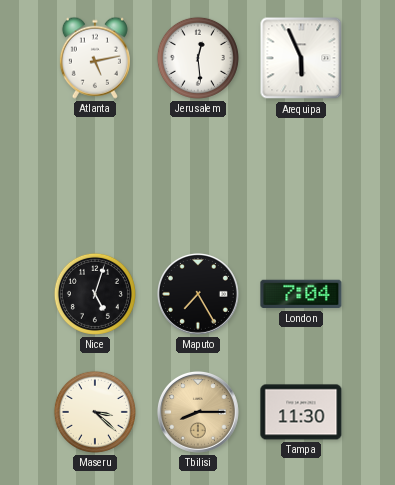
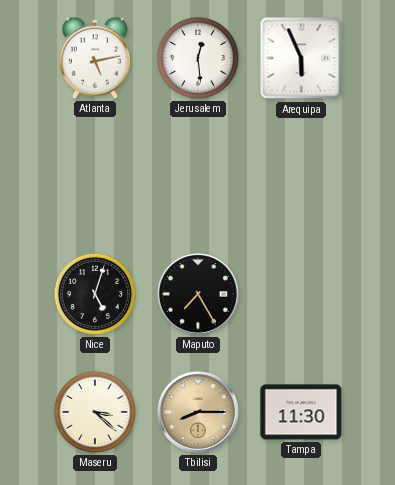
London: 7:04 -> none (301, 294)
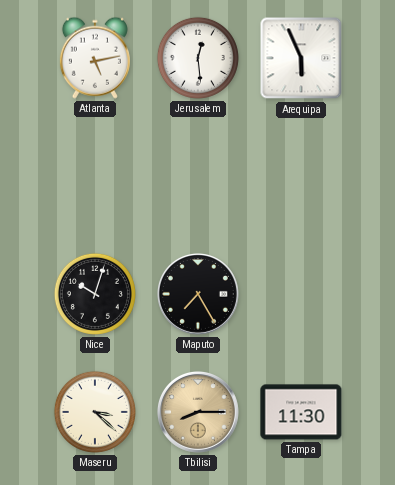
Nice: 5:03 -> 10:03 (95, 294)
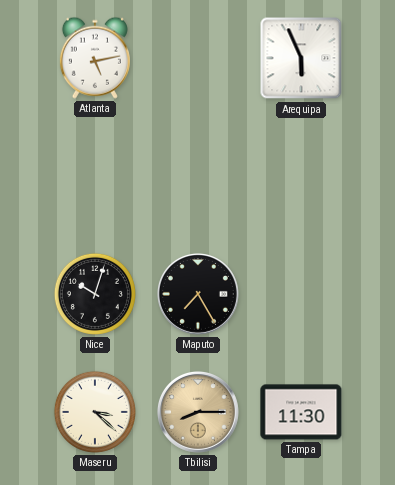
Jerusalem: 12:29 -> none (198, 58)
